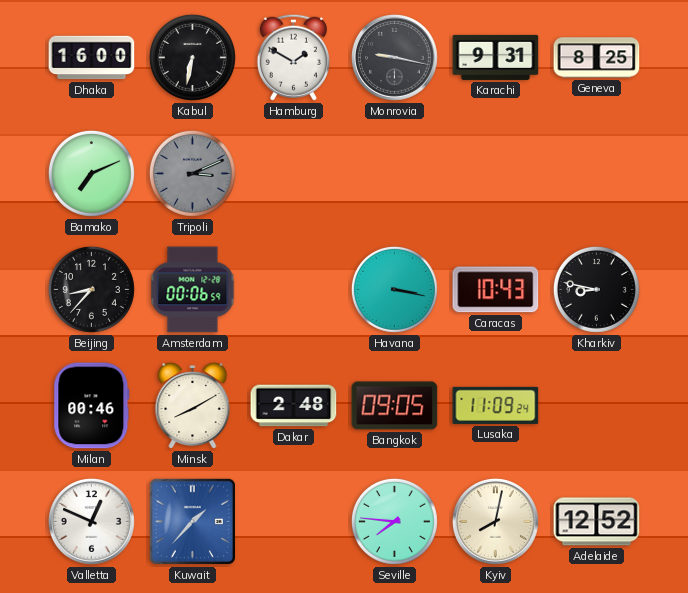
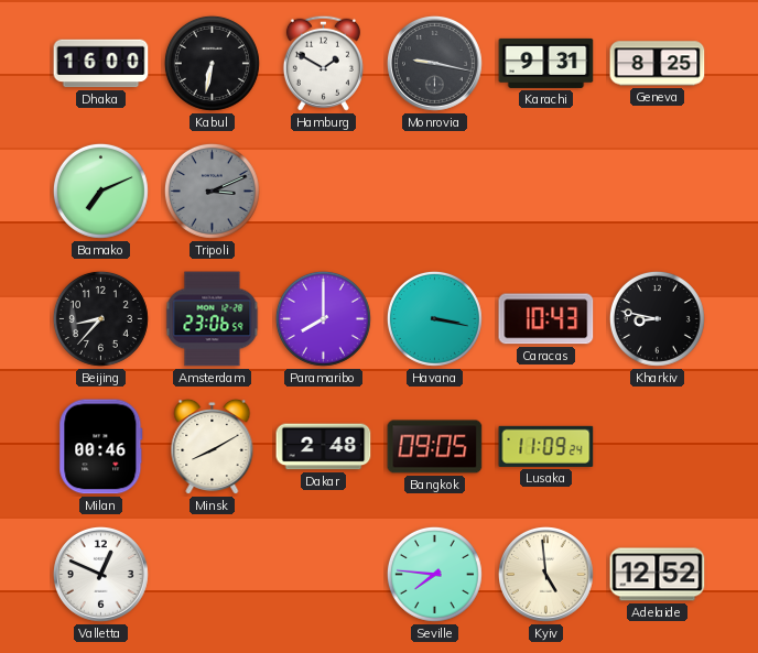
Amsterdam: 00:06 -> 23:06 (213, 319)
Paramaribo: none -> 8:00 (323, 318)
Kuwait: 1:37 -> none (192, 521)
Kyiv: 8:02 -> 4:59 (545, 574)
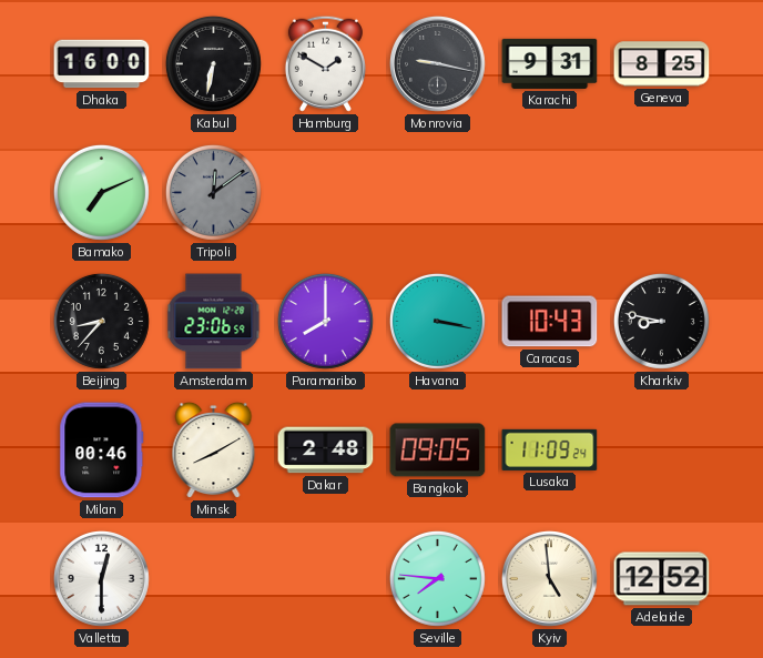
Tripoli: 3:11 -> 12:09 (213, 192)
Valletta: 12:49 -> 12:30 (101, 578)
